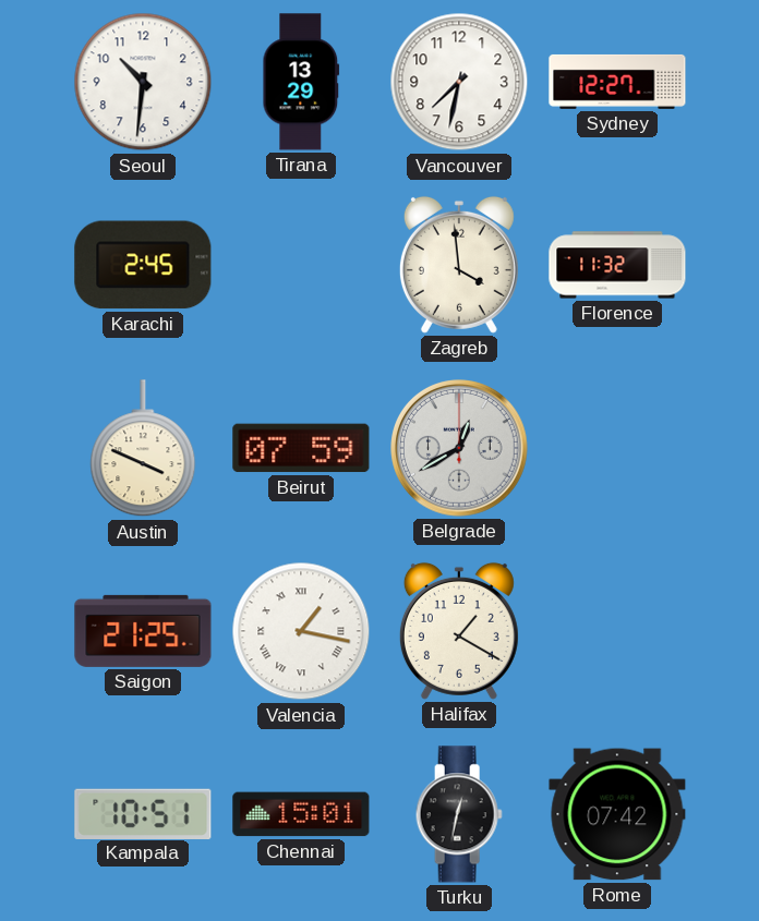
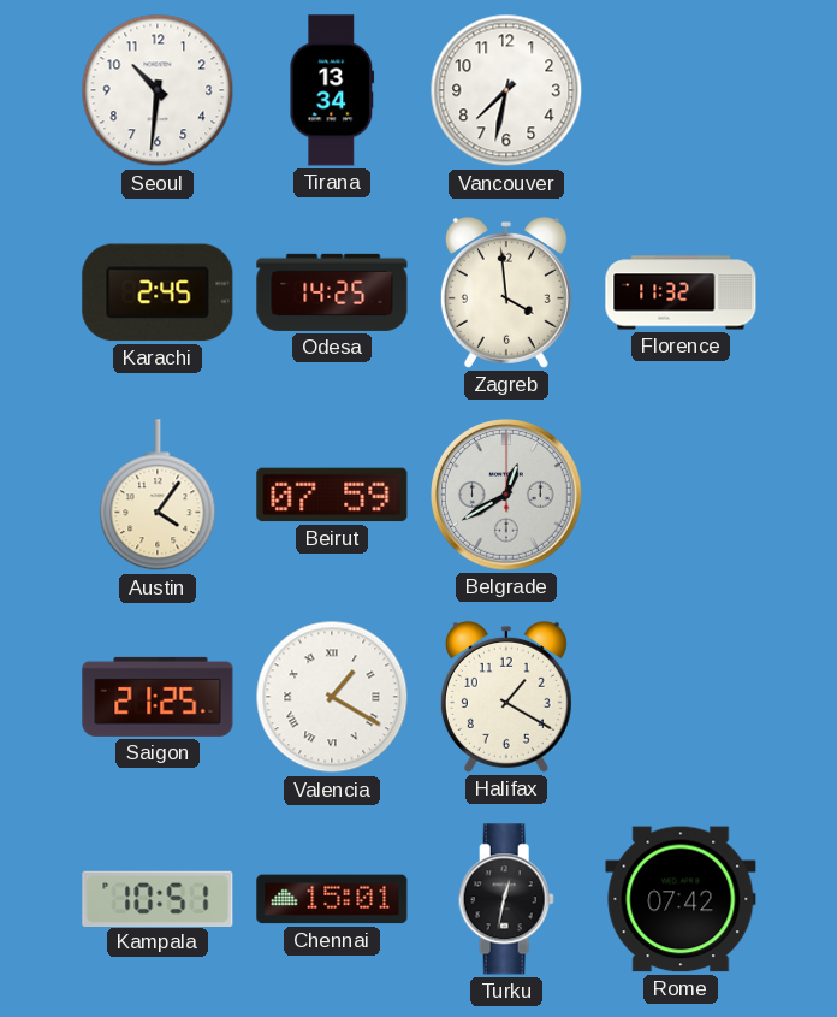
Tirana: 13:29 -> 13:34 (332, 90)
Sydney: 12:27 -> none (617, 82)
Odesa: none -> 14:25 (332, 292)
Austin: 3:49 -> 4:06 (158, 496)
Valencia: 1:17 -> 1:20 (332, 697)
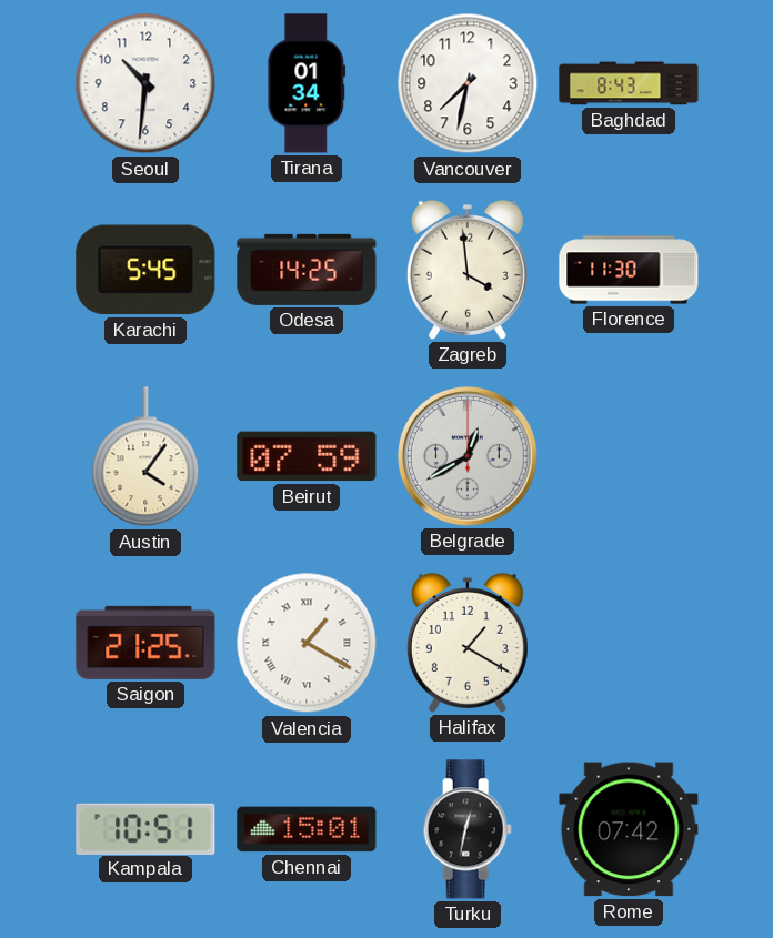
Tirana: 13:34 -> 01:34 (307, 83)
Baghdad: none -> 8:43 (629, 83)
Karachi: 2:45 -> 5:45 (145, 270)
Florence: 11:32 -> 11:30 (629, 270)
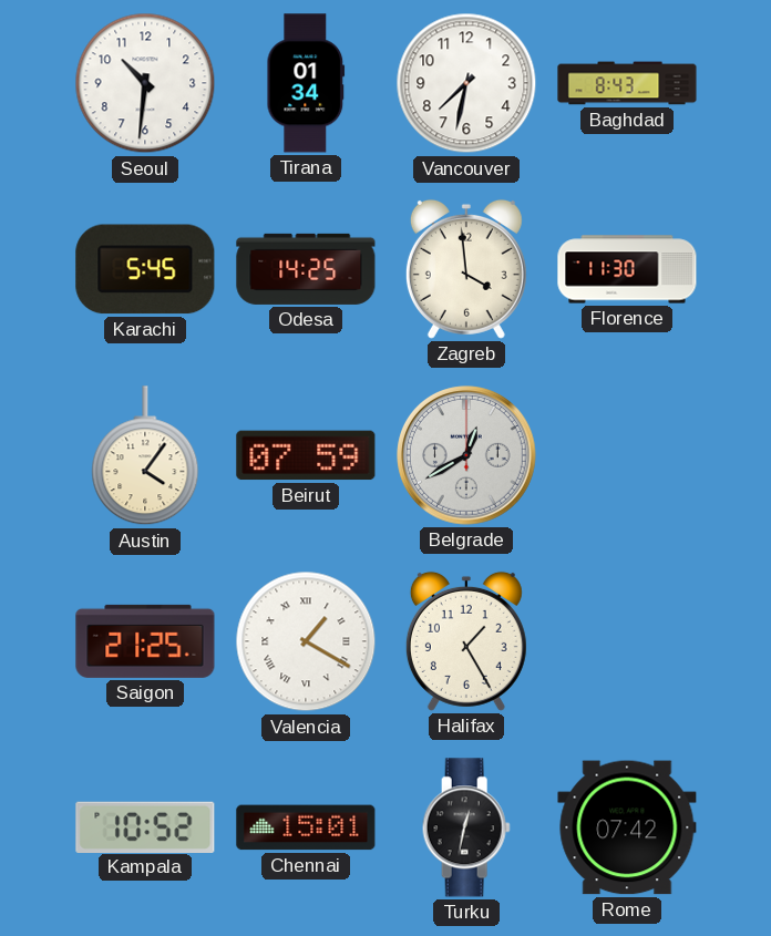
Halifax: 1:20 -> 1:25 (466, 641)
Kampala: 10:51 -> 10:52 (145, 826)
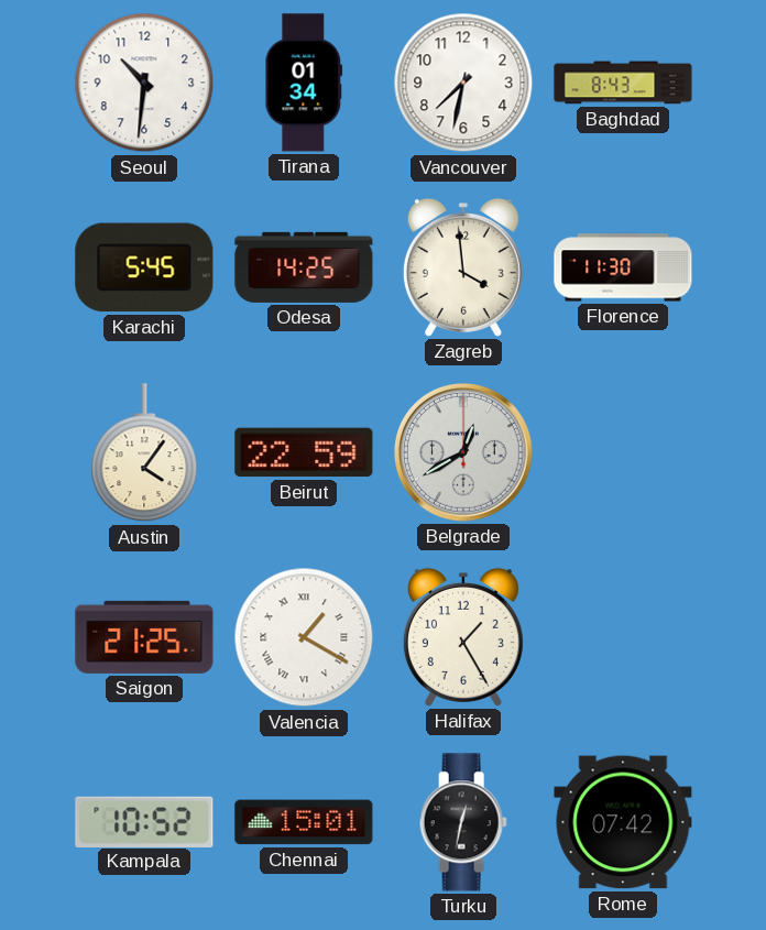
Beirut: 07:59 -> 22:59 (304, 452)
